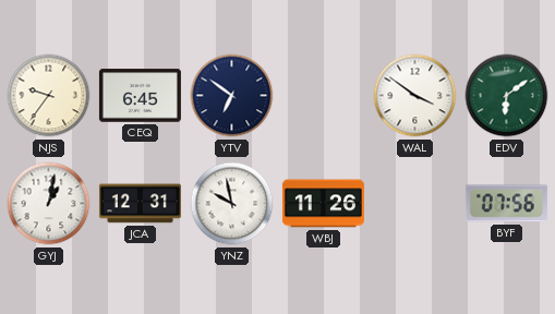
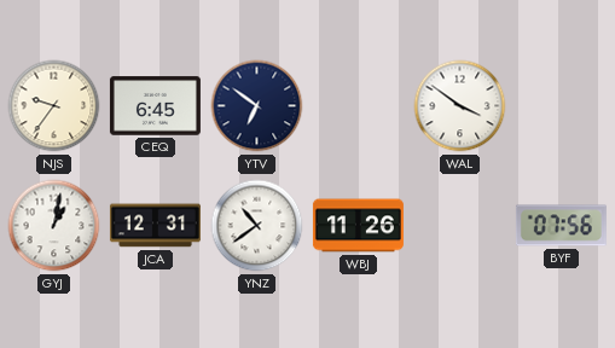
EDV: 6:09 -> none (507, 96)
YNZ: 9:58 -> 10:39 (257, 226)
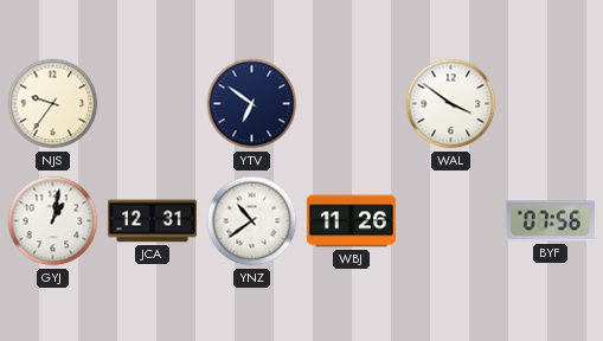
CEQ: 6:45 -> none (155, 106)
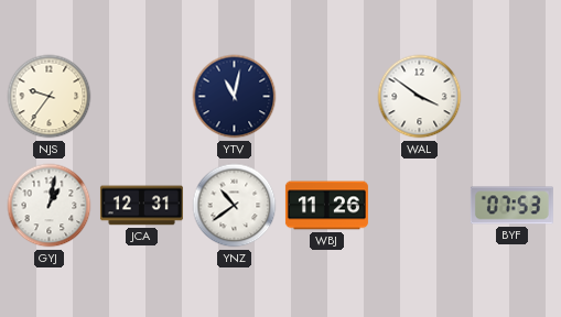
YTV: 6:51 -> 11:02 (235, 97)
BYF: 07:56 -> 07:53 (511, 206)
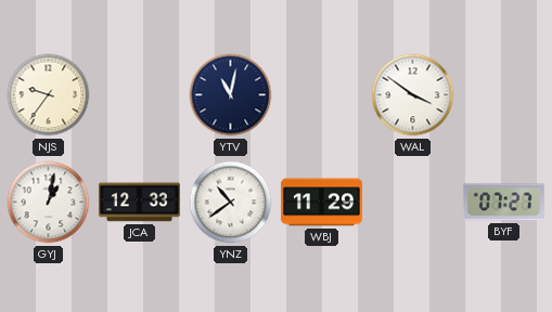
JCA: 12:31 -> 12:33 (139, 203)
WBJ: 11:26 -> 11:29 (321, 203)
BYF: 07:53 -> 07:27 (503, 203)
